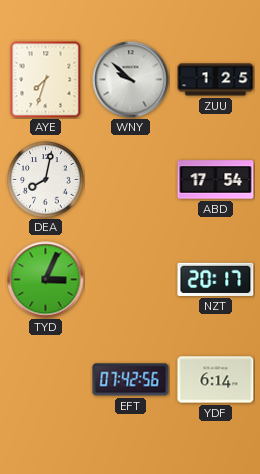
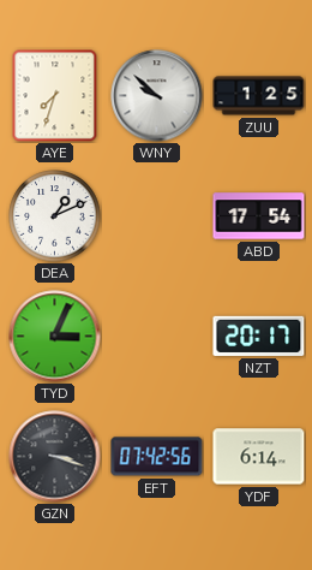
DEA: 8:02 -> 1:11 (55, 216)
GZN: none -> 3:18 (55, 457)
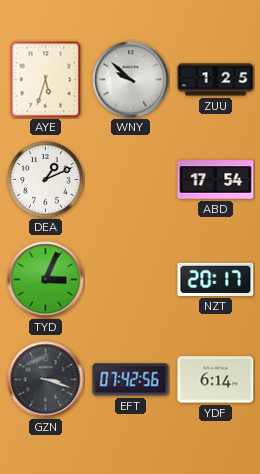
AYE: 7:33 -> 5:33 (46, 79)
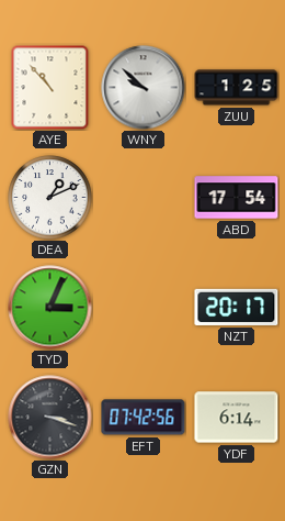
AYE: 5:33 -> 10:53 (50, 87)
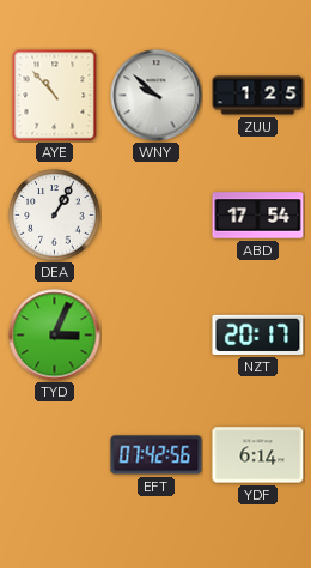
DEA: 1:11 -> 1:05 (55, 216)
GZN: 3:18 -> none (50, 418)
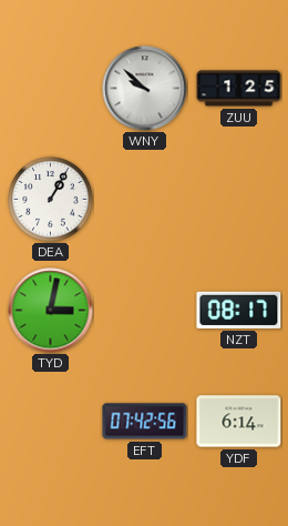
AYE: 10:53 -> none (55, 95)
ABD: 17:54 -> none (258, 216)
TYD: 3:04 -> 3:02 (51, 311)
NZT: 20:17 -> 08:17 (239, 310)
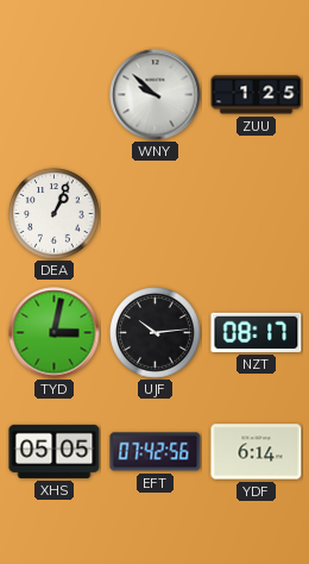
DEA: 1:05 -> 1:04 (55, 214)
UJF: none -> 10:14 (156, 333)
XHS: none -> 05:05 (55, 451)
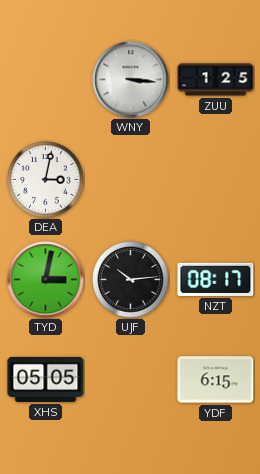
WNY: 9:52 -> 3:16 (131, 80)
DEA: 1:04 -> 3:02 (46, 180)
EFT: 07:42 -> none (156, 452)
YDF: 6:14 -> 6:15 (216, 380)
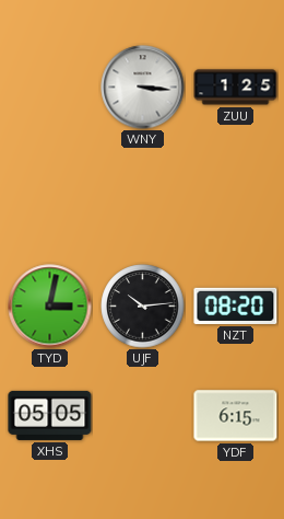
DEA: 3:02 -> none (46, 180)
NZT: 08:17 -> 08:20 (236, 305)
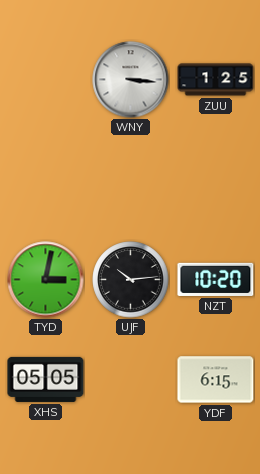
NZT: 08:20 -> 10:20 (216, 279)
